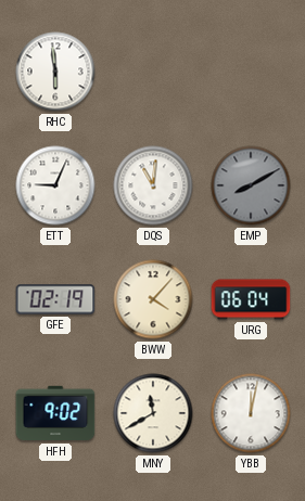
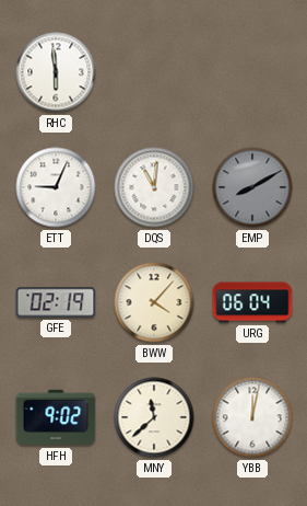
MNY: 11:40 -> 11:38 (154, 417)
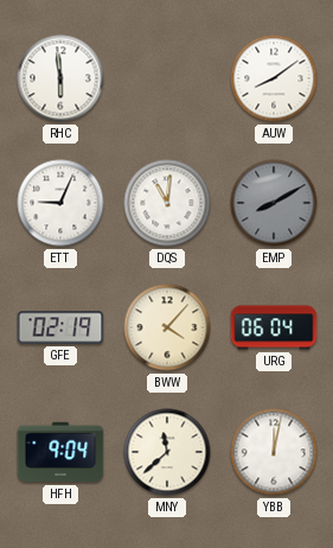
AUW: none -> 8:09 (274, 78)
HFH: 9:02 -> 9:04 (60, 452)
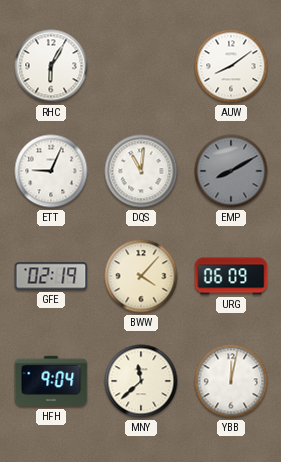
RHC: 5:59 -> 6:05 (51, 66)
URG: 06:04 -> 06:09 (231, 276)
